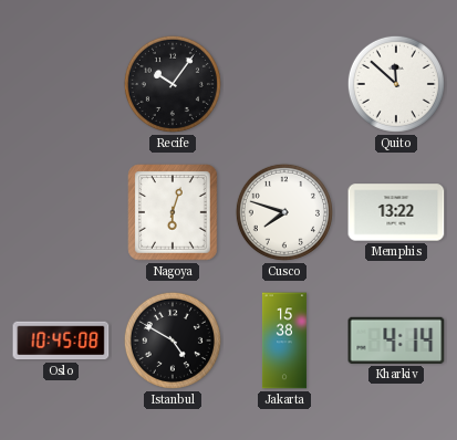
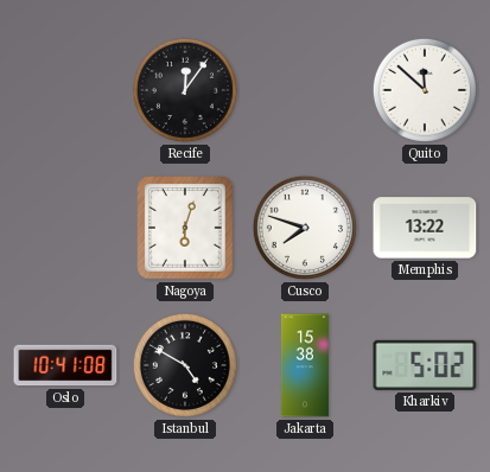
Recife: 10:06 -> 12:06 (185, 90)
Oslo: 10:45 -> 10:41 (65, 365)
Kharkiv: 4:14 -> 5:02 (425, 365)
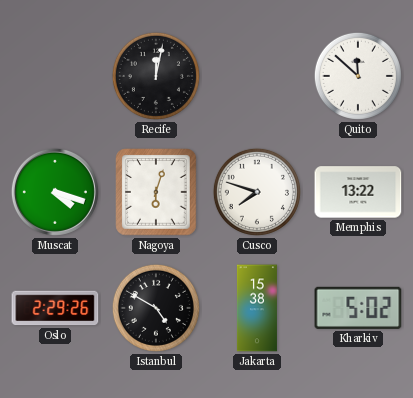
Recife: 12:06 -> 12:02 (156, 76)
Muscat: none -> 4:18 (55, 192)
Oslo: 10:41 -> 2:29 (55, 308)
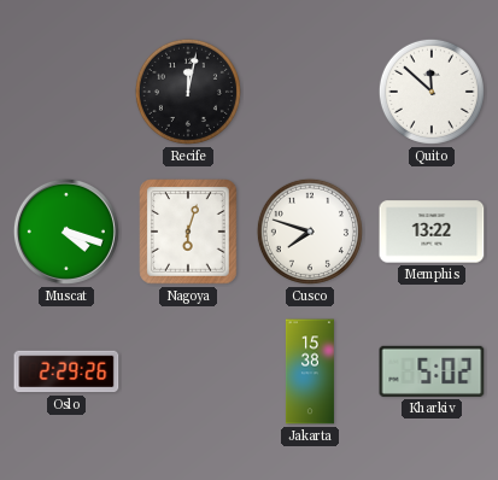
Istanbul: 4:50 -> none (156, 308)
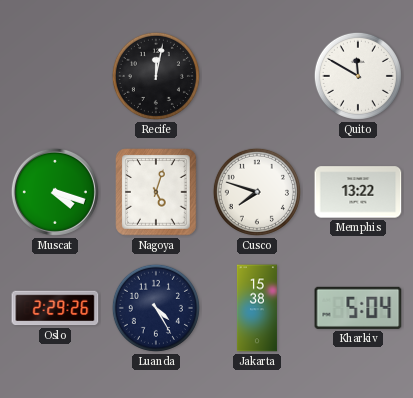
Quito: 11:52 -> 11:50 (358, 76)
Nagoya: 6:03 -> 5:03 (156, 192)
Luanda: none -> 4:25 (156, 308)
Kharkiv: 5:02 -> 5:04 (358, 308)
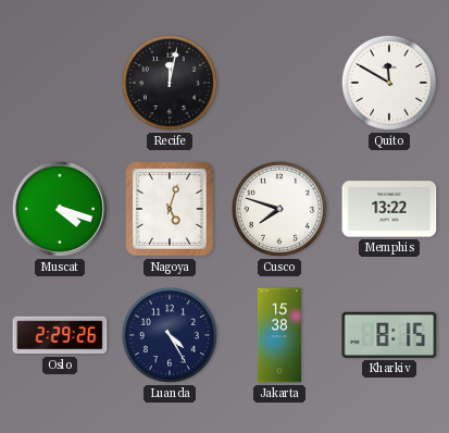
Kharkiv: 5:04 -> 8:15 (389, 335)
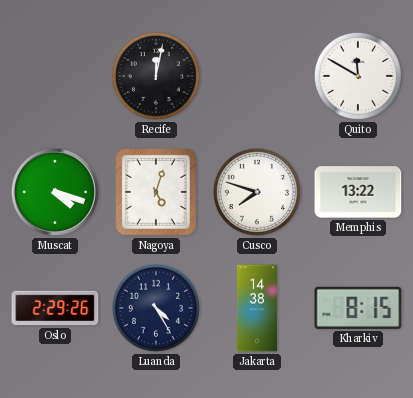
Jakarta: 15:38 -> 14:38 (257, 308)
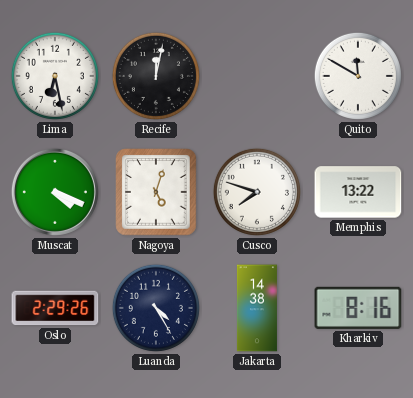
Lima: none -> 6:28 (55, 76)
Muscat: 4:18 -> 4:19 (55, 192)
Kharkiv: 8:15 -> 8:16 (358, 308)
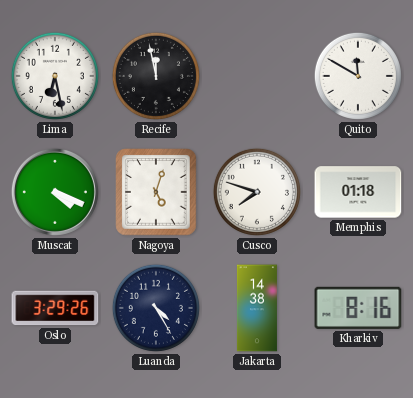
Recife: 12:02 -> 11:58 (156, 76)
Memphis: 13:22 -> 01:18 (358, 192)
Oslo: 2:29 -> 3:29 (55, 308)
